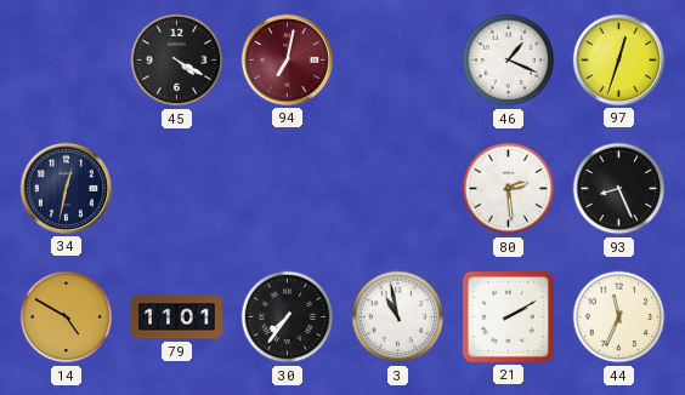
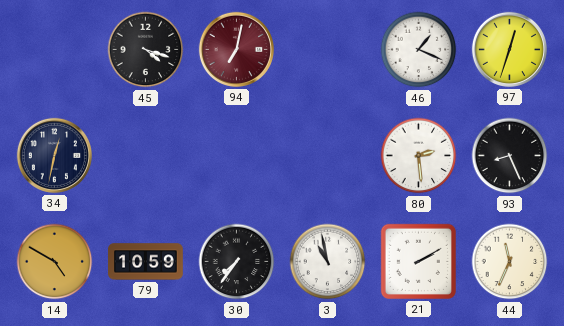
45: 4:20 -> 4:18 (146, 50)
79: 11:01 -> 10:59 (146, 262)
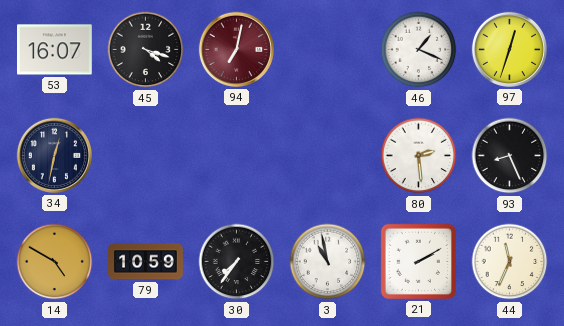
53: none -> 16:07 (55, 50)
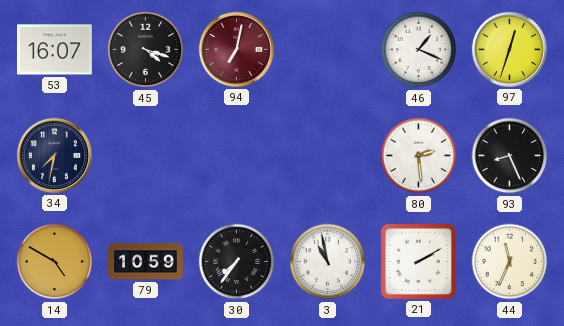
34: 12:32 -> 7:32 (54, 155)
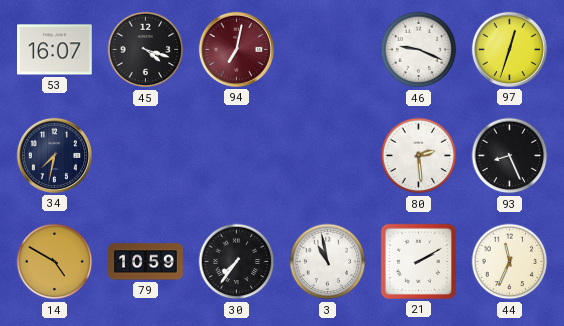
46: 1:19 -> 9:19 (419, 50)
